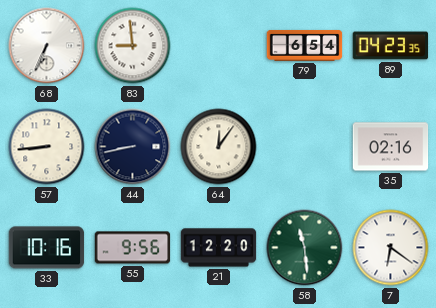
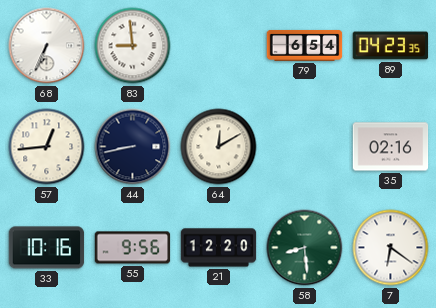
57: 8:44 -> 12:44 (47, 147)
64: 12:06 -> 12:10 (219, 147)
58: 11:29 -> 8:29 (305, 248)
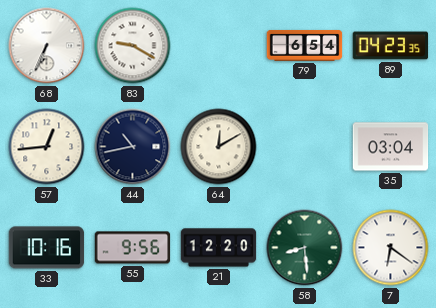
83: 8:59 -> 9:20 (133, 46)
44: 8:43 -> 10:43 (133, 147)
35: 02:16 -> 03:04 (391, 147)
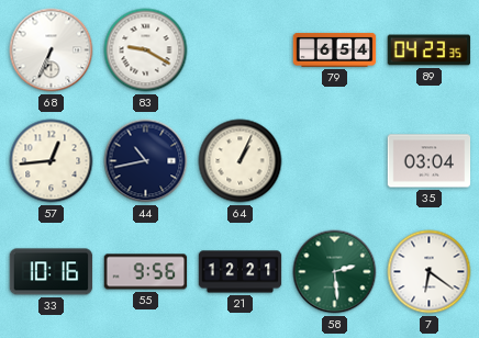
64: 12:10 -> 1:04 (241, 161)
21: 12:20 -> 12:21 (241, 272)
58: 8:29 -> 2:29 (335, 272)
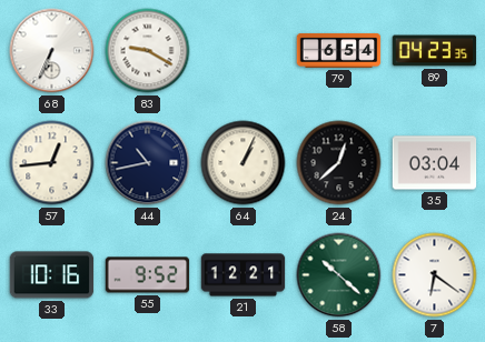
24: none -> 12:38 (339, 163)
55: 9:56 -> 9:52 (148, 275)
58: 2:29 -> 10:22 (339, 275)
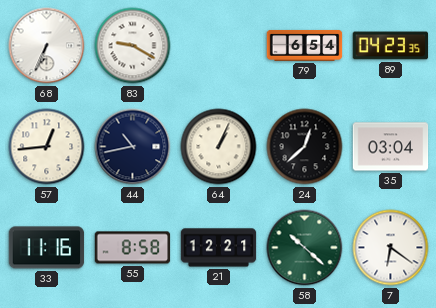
33: 10:16 -> 11:16 (47, 248)
55: 9:52 -> 8:58 (133, 248)
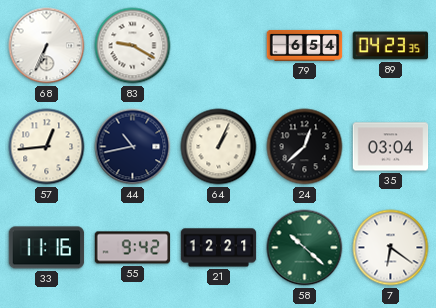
55: 8:58 -> 9:42 (133, 248)
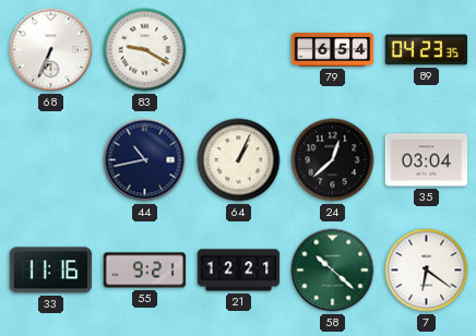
57: 12:44 -> none (47, 147)
55: 9:42 -> 9:21 (145, 271)
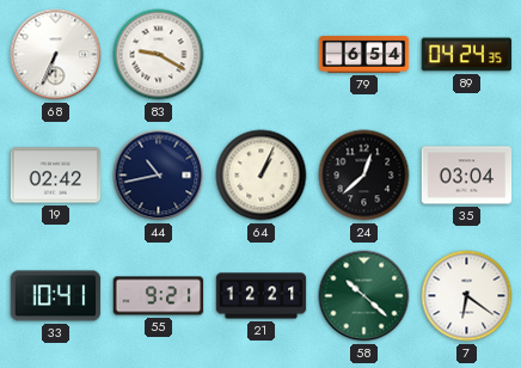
89: 04:23 -> 04:24 (467, 55)
19: none -> 02:42 (56, 176)
33: 11:16 -> 10:41 (56, 296)
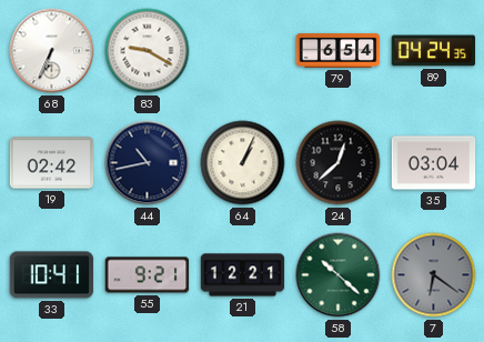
7 dial: white -> grey (434, 275)
